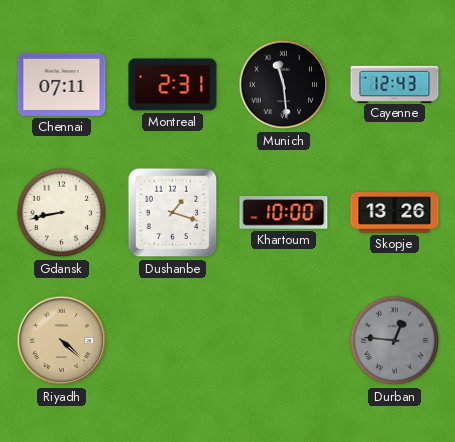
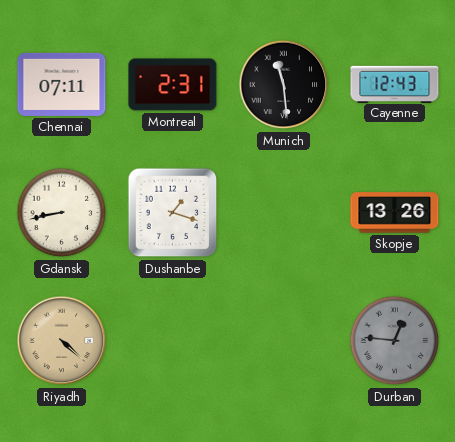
Khartoum: 10:00 -> none (284, 213)
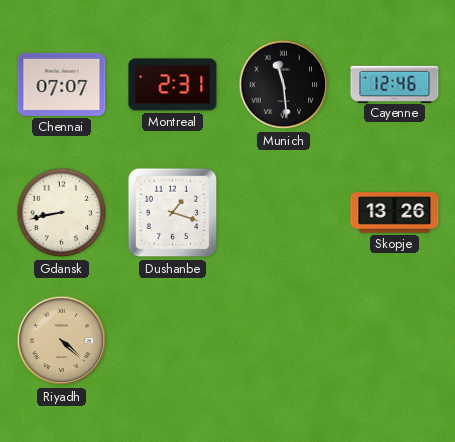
Chennai: 07:11 -> 07:07 (62, 84)
Cayenne: 12:43 -> 12:46 (395, 84)
Durban: 12:46 -> none (395, 341)
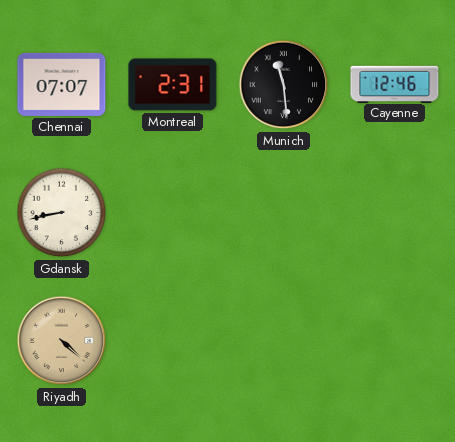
Dushanbe: 1:18 -> none (173, 213)
Skopje: 13:26 -> none (395, 213)
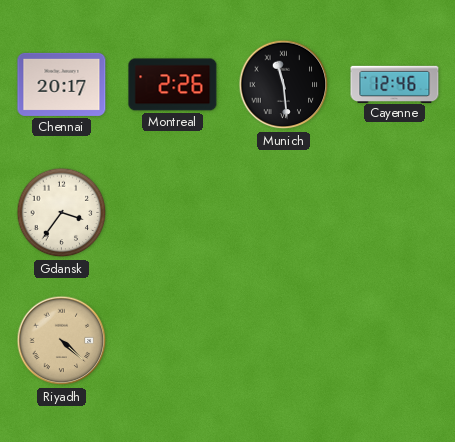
Chennai: 07:07 -> 20:17 (62, 84)
Montreal: 2:31 -> 2:26 (173, 85)
Gdansk: 8:43 -> 3:36 (62, 213)
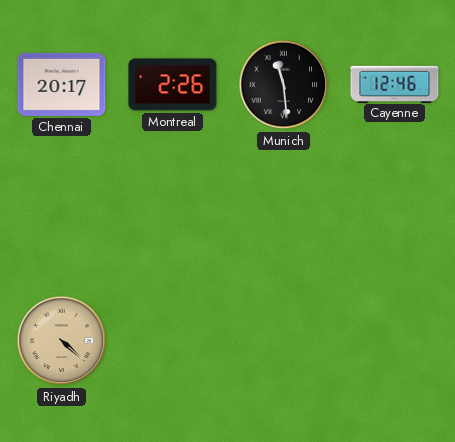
Gdansk: 3:36 -> none (62, 213)
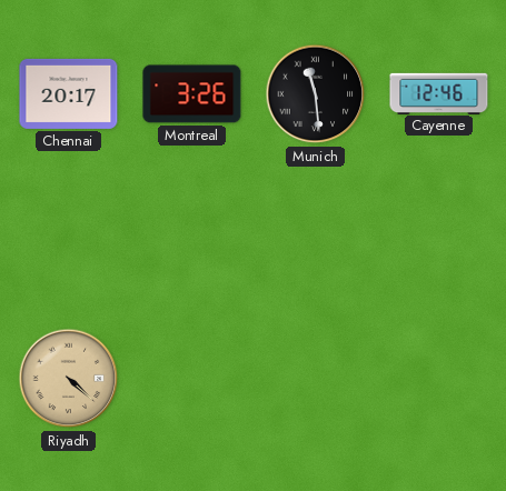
Montreal: 2:26 -> 3:26 (192, 94)
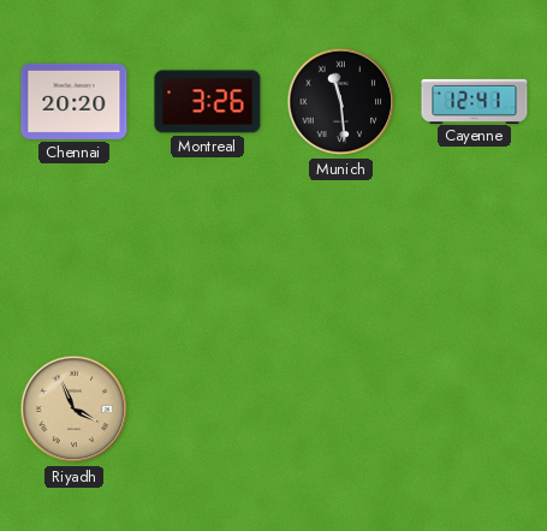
Chennai: 20:17 -> 20:20 (75, 101)
Cayenne: 12:46 -> 12:41 (475, 101)
Riyadh: 4:22 -> 3:56 (75, 410)
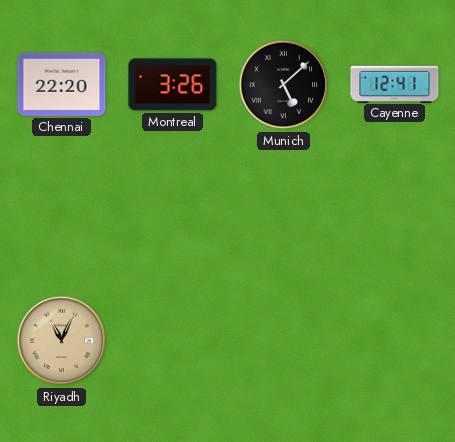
Chennai: 20:20 -> 22:20 (62, 84)
Munich: 11:29 -> 5:08 (284, 85)
Riyadh: 3:56 -> 11:04 (62, 341)
